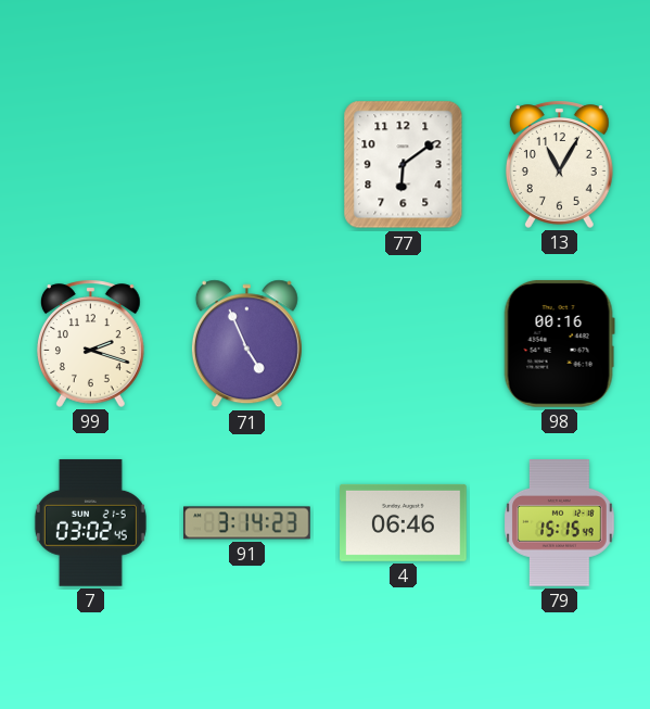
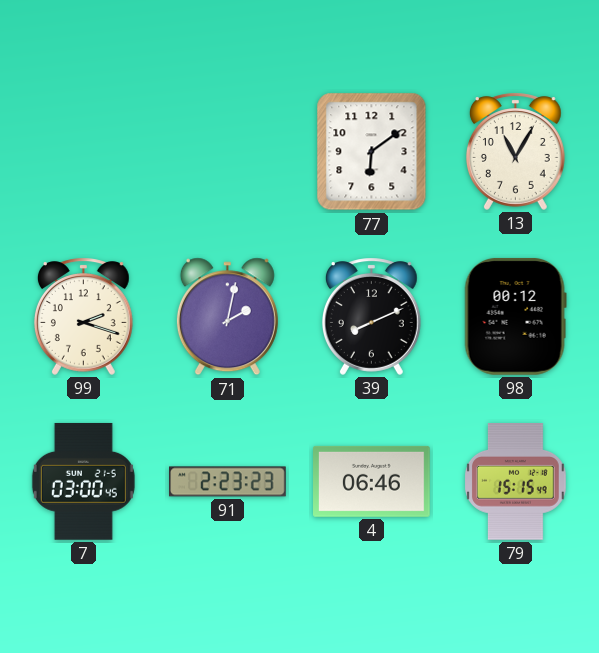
71: 4:56 -> 2:02 (227, 317)
39: none -> 8:11 (371, 316)
98: 00:16 -> 00:12 (515, 316)
7: 03:02 -> 03:00 (83, 481)
91: 3:14 -> 2:23 (228, 482)
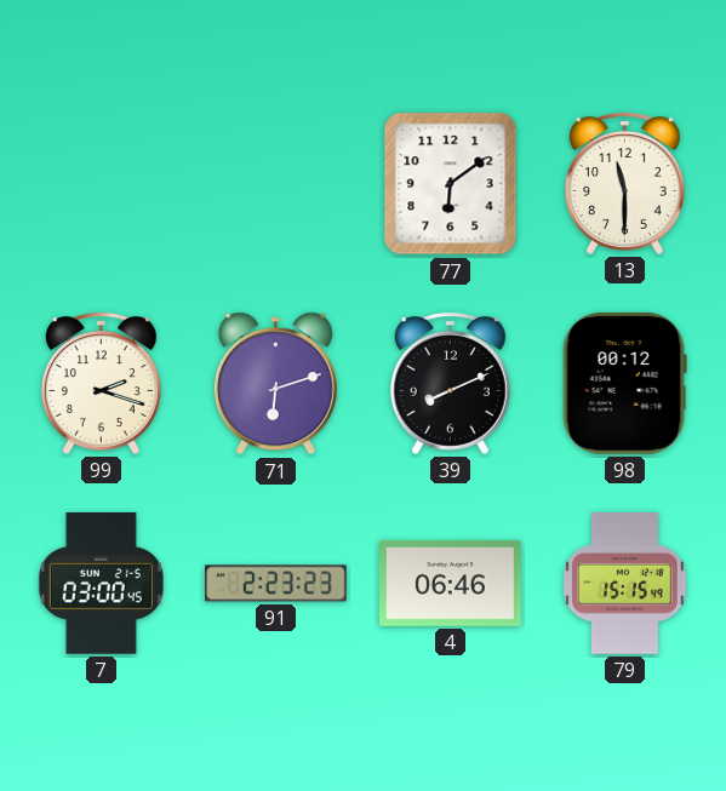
13: 11:05 -> 11:30 (624, 183)
71: 2:02 -> 6:12 (275, 384)
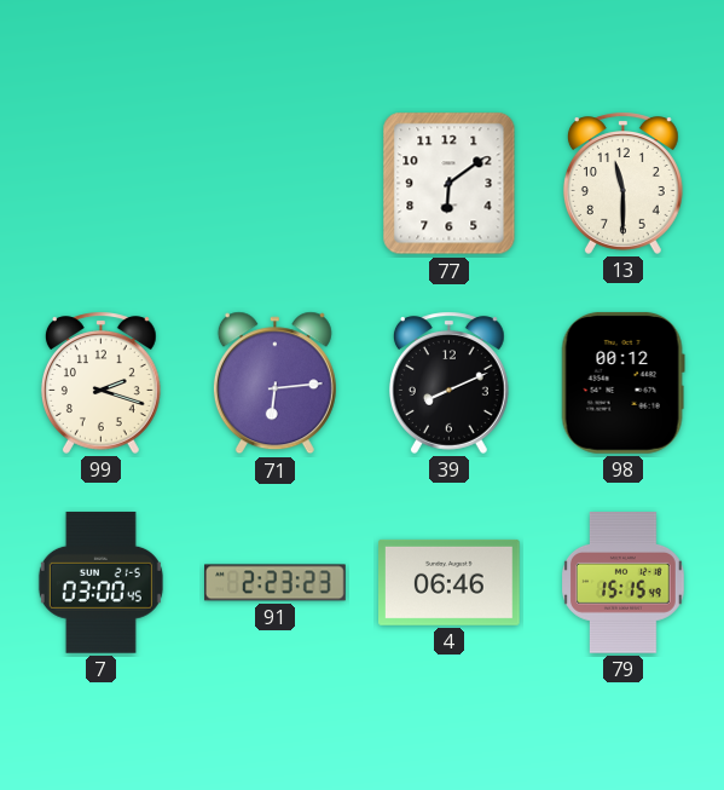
71: 6:12 -> 6:14 (274, 384)
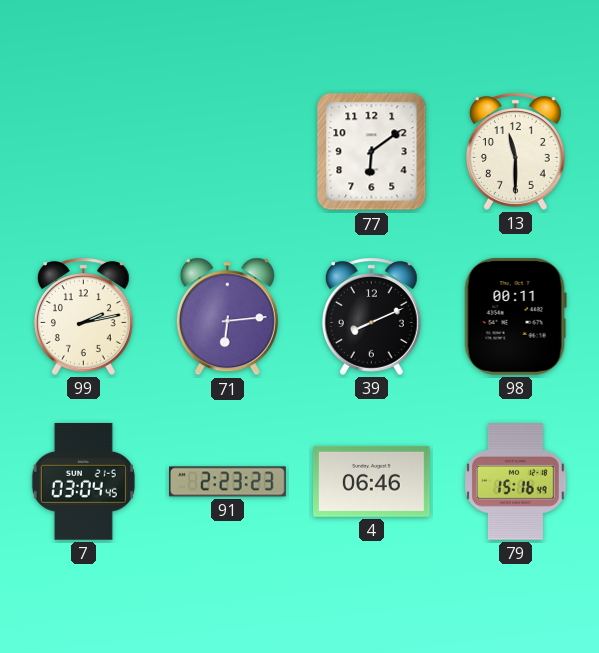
99: 2:18 -> 2:13 (83, 316)
98: 00:12 -> 00:11 (515, 316)
7: 03:00 -> 03:04 (83, 481)
79: 15:15 -> 15:16 (516, 482)
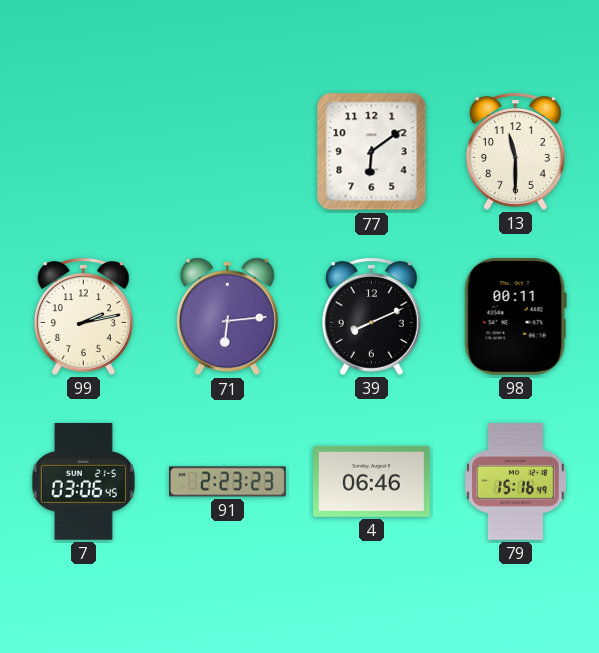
7: 03:04 -> 03:06 (83, 481)
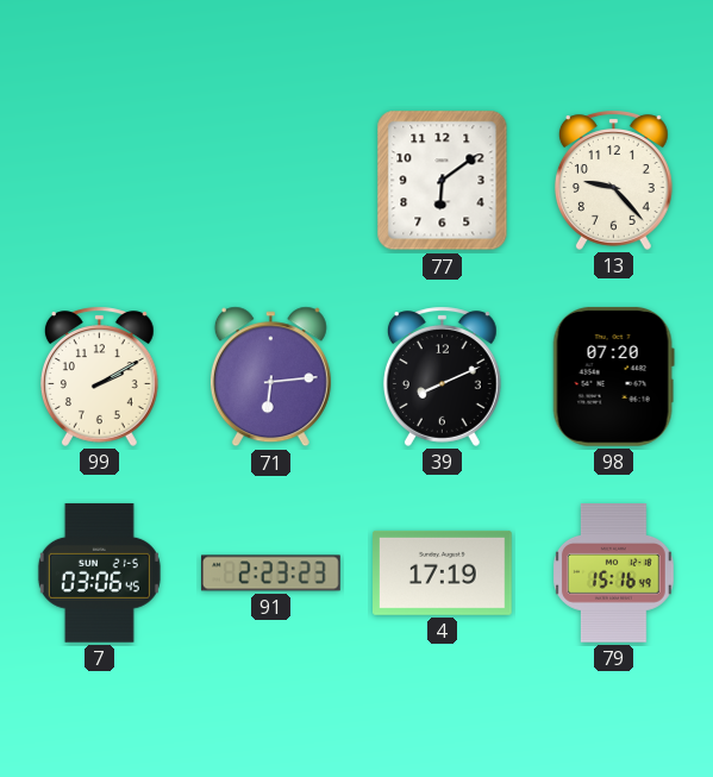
13: 11:30 -> 9:23 (613, 180)
99: 2:13 -> 2:10 (99, 376)
98: 00:11 -> 07:20 (613, 376)
4: 06:46 -> 17:19 (443, 572)
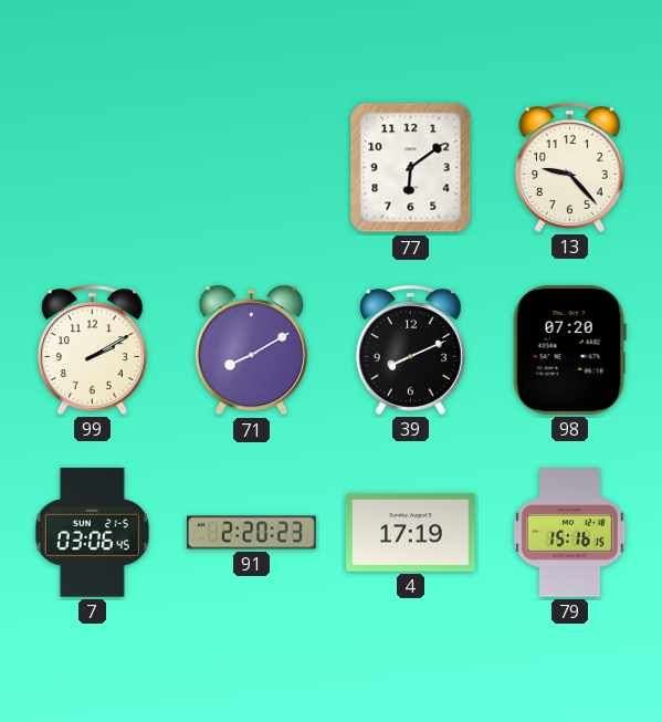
71: 6:14 -> 8:10 (251, 350)
91: 2:23 -> 2:20 (252, 533)
79: 15:16:49 -> 15:16:15 (570, 533)
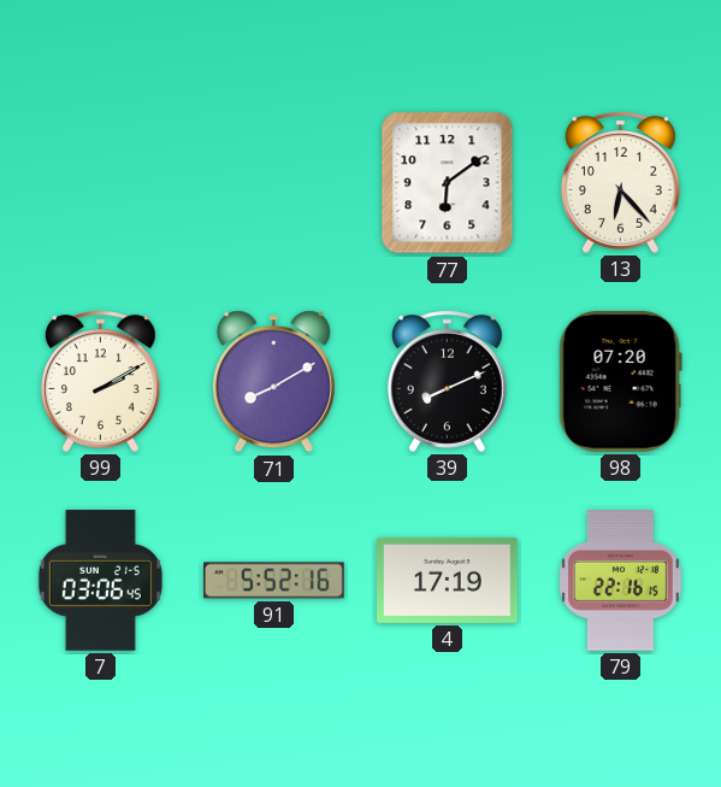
13: 9:23 -> 6:23 (620, 182)
91: 2:20 -> 5:52 (274, 581)
79: 15:16 -> 22:16 (621, 581)
